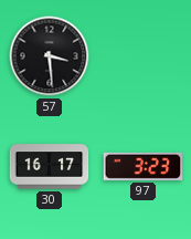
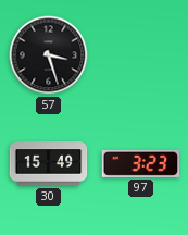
57: 3:29 -> 3:27 (49, 55)
30: 16:17 -> 15:49 (49, 164)
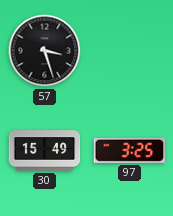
97: 3:23 -> 3:25 (130, 150)
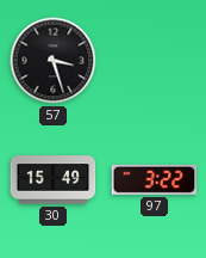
97: 3:25 -> 3:22 (155, 179)
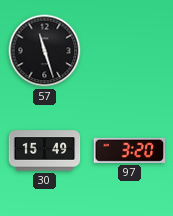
57: 3:27 -> 11:27 (45, 51)
97: 3:22 -> 3:20 (130, 150)
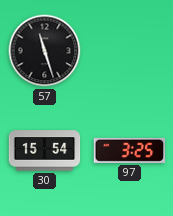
30: 15:49 -> 15:54 (45, 151)
97: 3:20 -> 3:25 (130, 150)
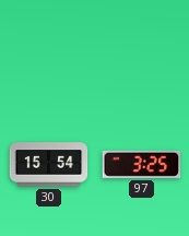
57: 11:27 -> none (45, 51)
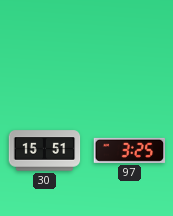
30: 15:54 -> 15:51 (45, 151)
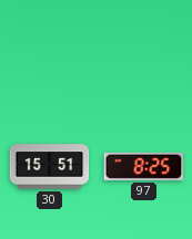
97: 3:25 -> 8:25 (144, 166)
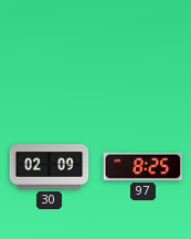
30: 15:51 -> 02:09 (50, 167)
